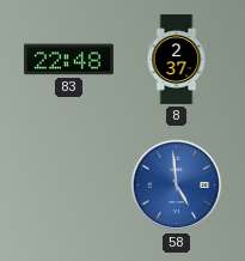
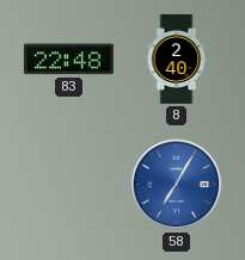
8: 2:37 -> 2:40 (177, 58)
58: 4:59 -> 7:05 (177, 185)
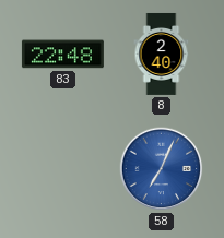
58: 7:05 -> 7:04 (162, 169)
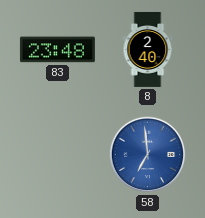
83: 22:48 -> 23:48 (57, 50)
58: 7:04 -> 6:59 (148, 155)
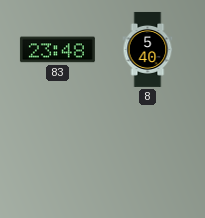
8: 2:40 -> 5:40 (148, 49)
58: 6:59 -> none (148, 155)
